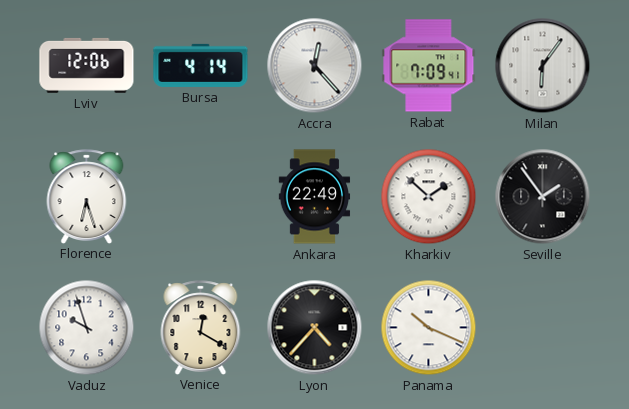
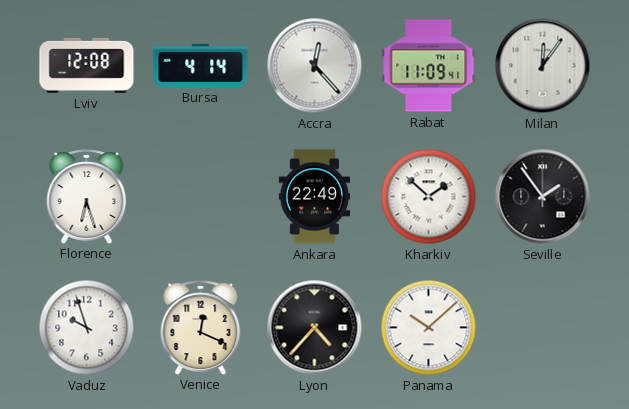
Lviv: 12:06 -> 12:08 (87, 65)
Rabat: 7:09 -> 11:09 (429, 66)
Milan: 6:06 -> 12:06 (543, 66)
Venice: 12:20 -> 12:19 (201, 327)
Panama: 10:19 -> 10:08 (429, 328)
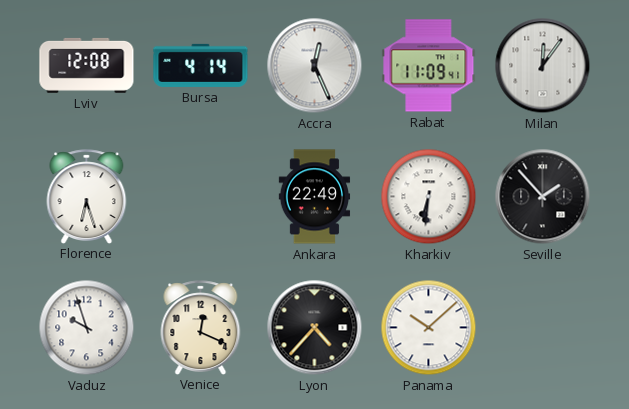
Accra: 12:23 -> 12:26 (315, 66)
Kharkiv: 1:52 -> 6:31 (429, 197)
Seville: 1:54 -> 1:53 (543, 197)
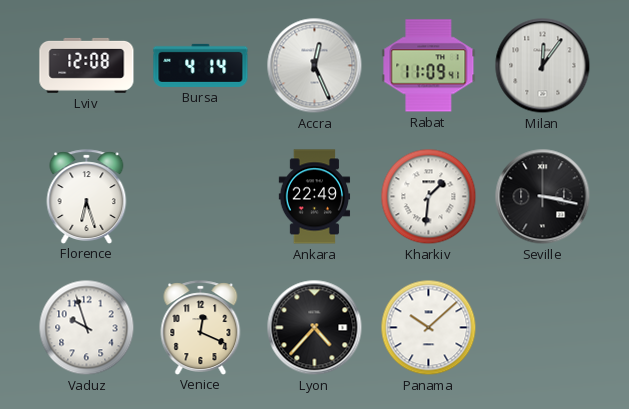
Kharkiv: 6:31 -> 1:31 (429, 197)
Seville: 1:53 -> 3:17 (543, 197)
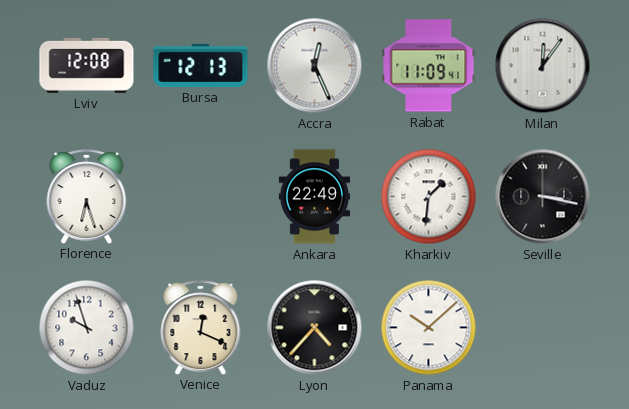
Bursa: 4:14 -> 12:13 (201, 65)
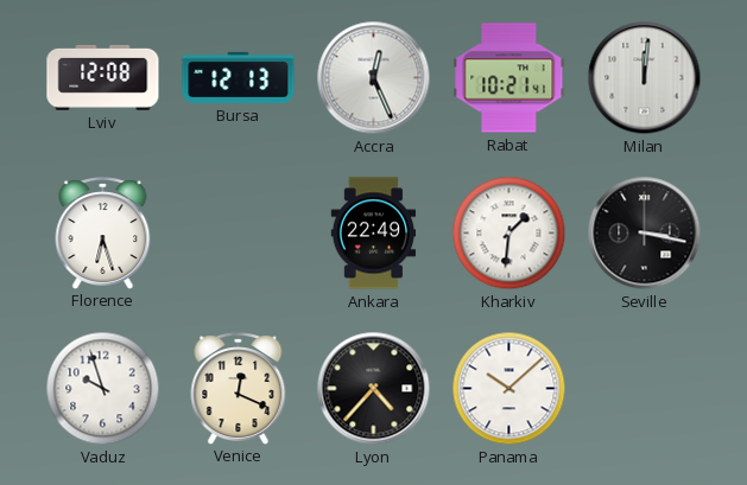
Rabat: 11:09 -> 10:21 (509, 78)
Milan: 12:06 -> 12:01 (645, 78)
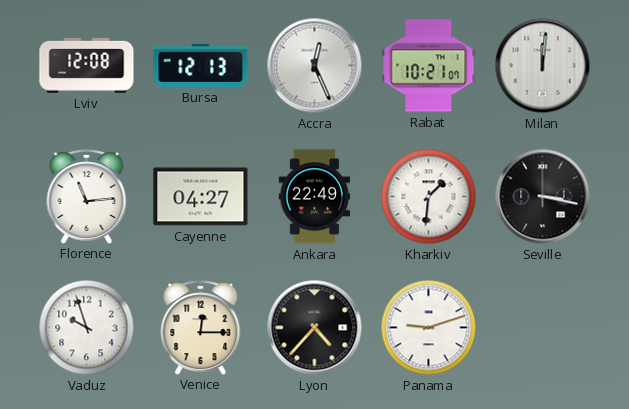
Rabat: 10:21:41 -> 10:21:07 (429, 66)
Florence: 6:27 -> 11:14 (87, 196)
Cayenne: none -> 04:27 (201, 197)
Venice: 12:19 -> 12:15 (201, 327)
Panama: 10:08 -> 9:12 (429, 328)
